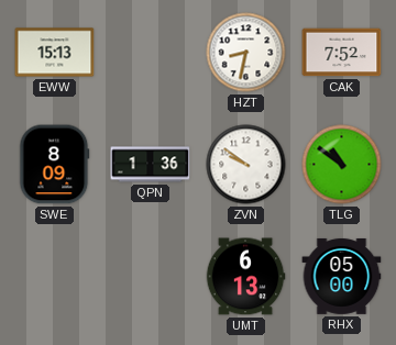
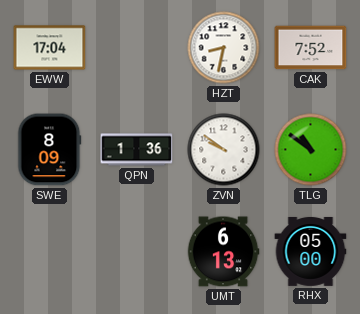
EWW: 15:13 -> 17:04 (50, 48)
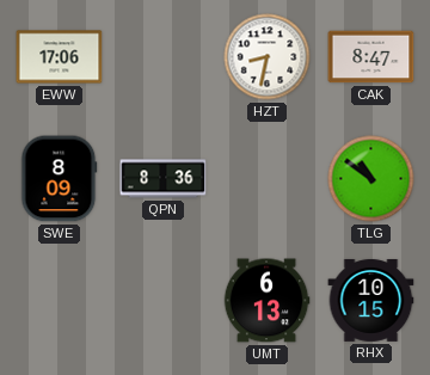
EWW: 17:04 -> 17:06 (60, 57)
CAK: 7:52 -> 8:47 (371, 57)
QPN: 1:36 -> 8:36 (164, 179)
ZVN: 9:51 -> none (224, 150)
RHX: 05:00 -> 10:15 (371, 300)
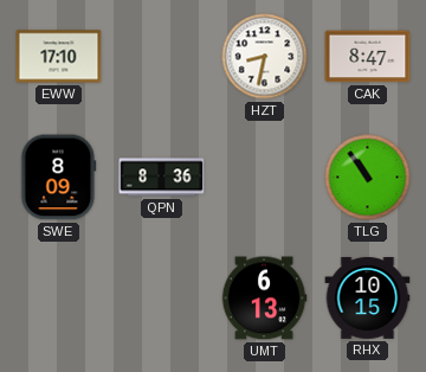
EWW: 17:06 -> 17:10 (59, 57)
TLG: 10:51 -> 10:54 (368, 178)
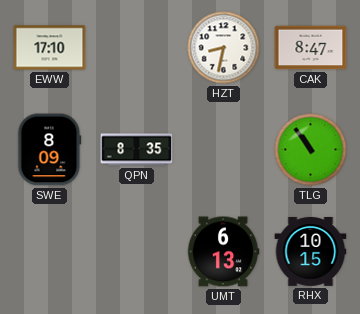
QPN: 8:36 -> 8:35 (137, 150)
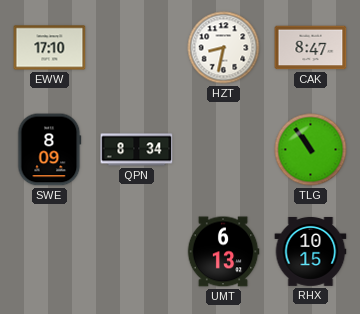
QPN: 8:35 -> 8:34 (137, 150)
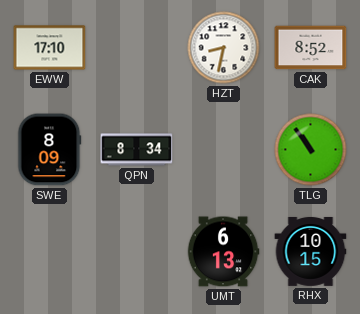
CAK: 8:47 -> 8:52 (311, 48)
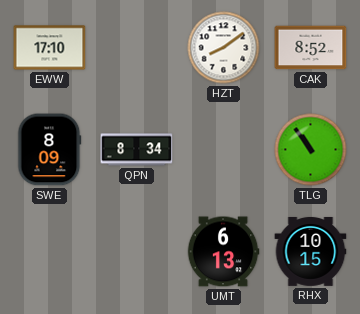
HZT: 8:32 -> 8:09 (224, 48)
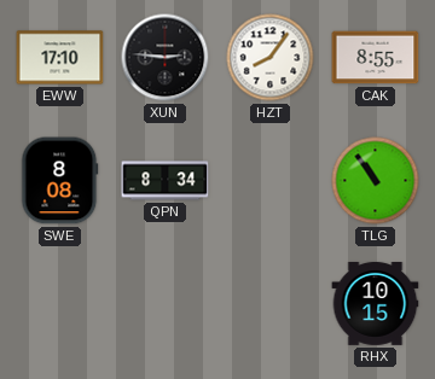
XUN: none -> 2:46 (166, 58)
HZT: 8:09 -> 8:06 (271, 58)
CAK: 8:52 -> 8:55 (376, 58)
SWE: 8:09 -> 8:08 (60, 181)
UMT: 6:13 -> none (223, 252)
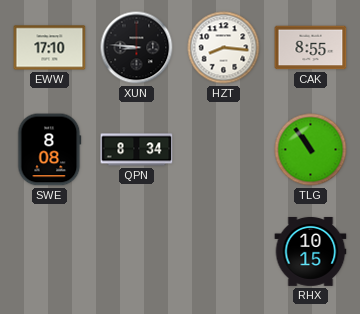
XUN: 2:46 -> 8:46 (137, 48)
HZT: 8:06 -> 8:16 (224, 48)
